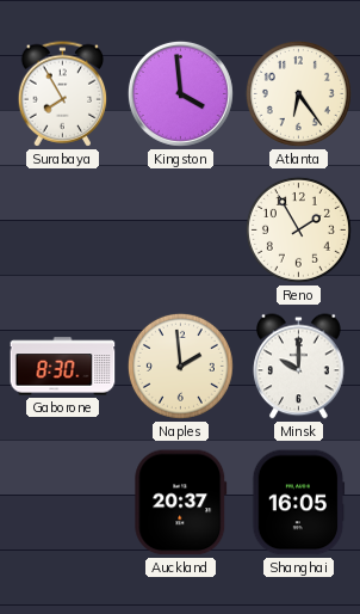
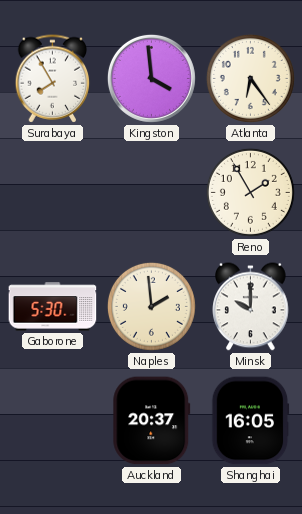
Gaborone: 8:30 -> 5:30 (53, 307)
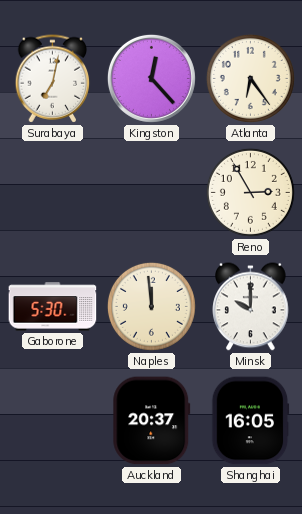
Surabaya: 7:55 -> 7:02 (53, 79)
Kingston: 3:59 -> 12:23 (151, 78)
Reno: 1:55 -> 2:55 (250, 192)
Naples: 1:59 -> 11:59 (151, 306)
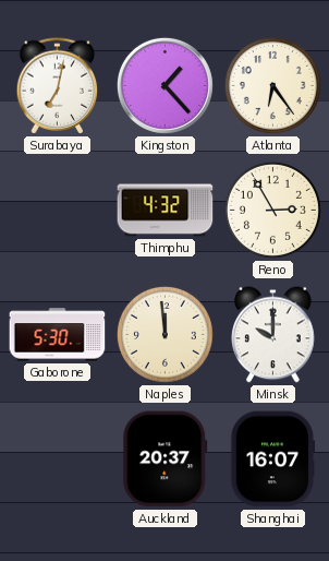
Kingston: 12:23 -> 1:23 (164, 85)
Thimphu: none -> 4:32 (166, 211)
Shanghai: 16:05 -> 16:07 (273, 459)
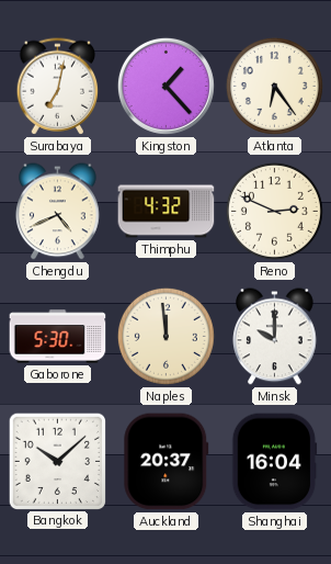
Chengdu: none -> 4:41 (58, 212)
Reno: 2:55 -> 2:49 (274, 211)
Bangkok: none -> 10:08 (57, 461)
Shanghai: 16:07 -> 16:04 (275, 462)
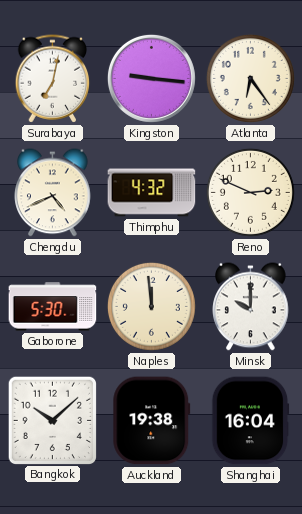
Kingston: 1:23 -> 9:16 (151, 78)
Auckland: 20:37 -> 19:38 (152, 421)
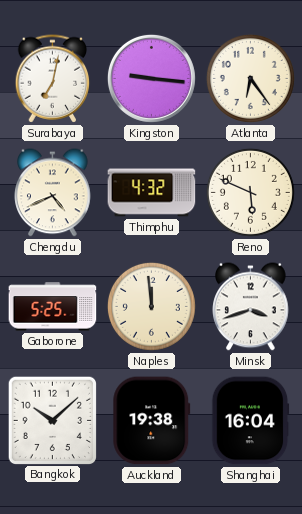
Reno: 2:49 -> 5:49 (250, 192)
Gaborone: 5:30 -> 5:25 (53, 307)
Minsk: 10:00 -> 3:42 (251, 307)
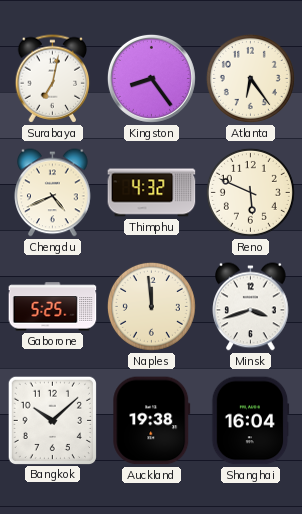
Kingston: 9:16 -> 8:24 (151, 78)
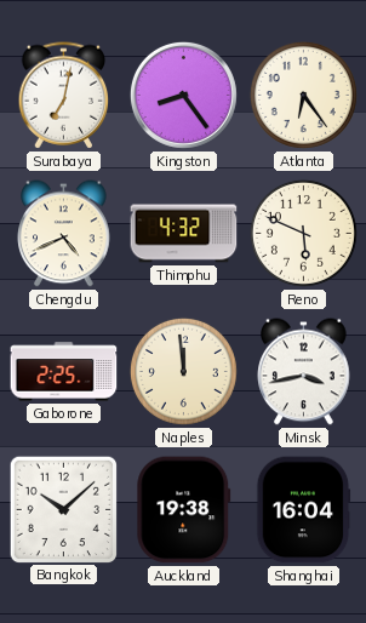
Gaborone: 5:25 -> 2:25 (64, 372)
Minsk: 3:42 -> 3:43 (304, 372)
